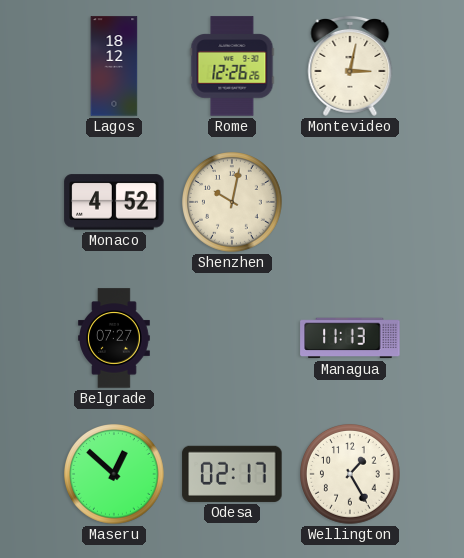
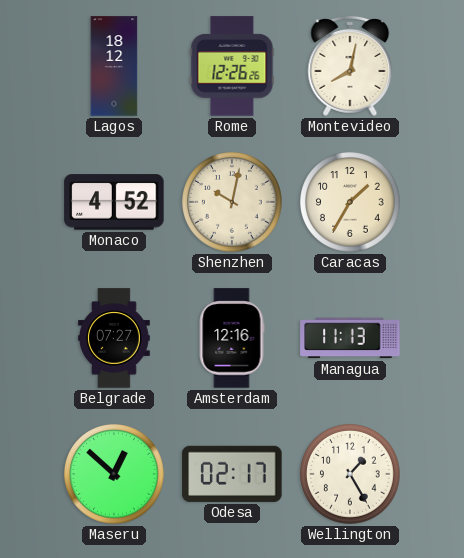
Montevideo: 3:02 -> 8:02 (350, 66)
Caracas: none -> 1:35 (351, 203)
Amsterdam: none -> 12:16 (232, 338)
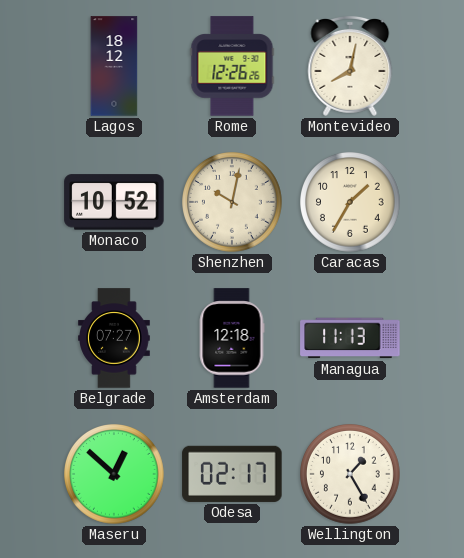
Monaco: 4:52 -> 10:52 (114, 202)
Amsterdam: 12:16 -> 12:18 (232, 338)
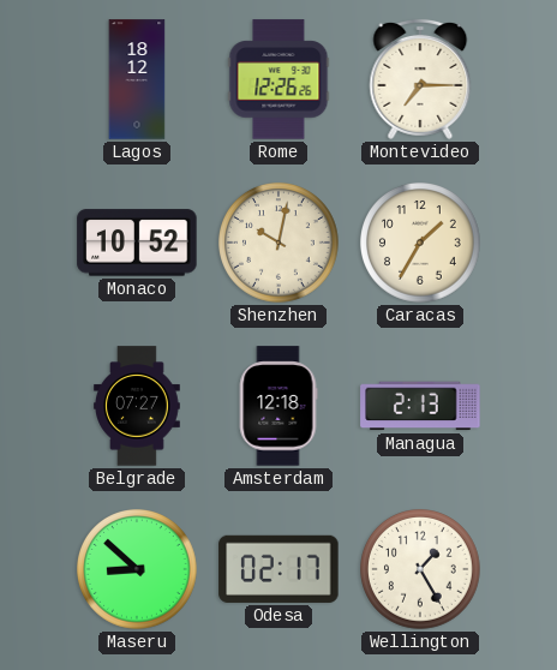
Montevideo: 8:02 -> 7:15 (420, 79)
Managua: 11:13 -> 2:13 (420, 406)
Maseru: 12:52 -> 8:52 (138, 570)
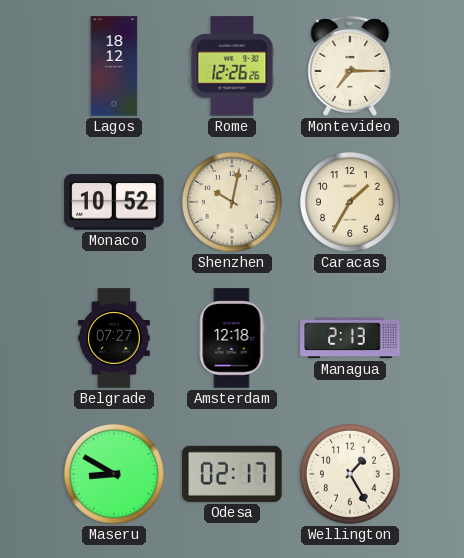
Maseru: 8:52 -> 8:50 (115, 475)
